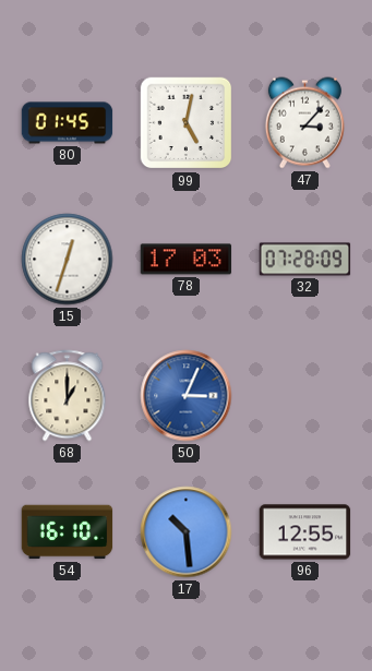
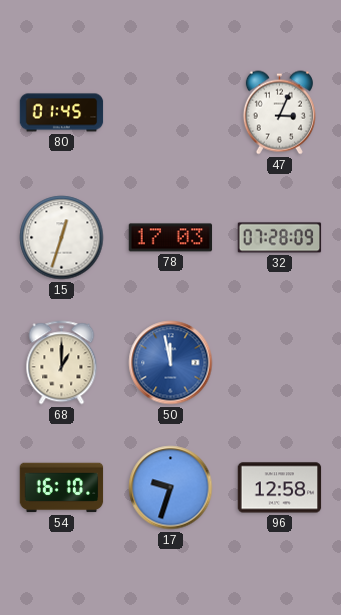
99: 5:02 -> none (187, 123)
47: 3:07 -> 3:04 (279, 113)
50: 3:04 -> 11:58 (171, 363)
17: 10:29 -> 9:33 (171, 488)
96: 12:55 -> 12:58 (280, 488)
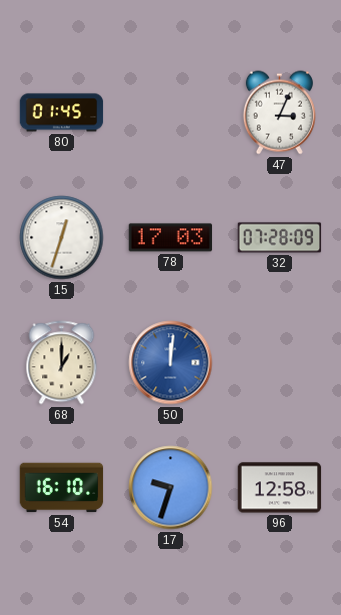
50: 11:58 -> 12:01 (171, 363)
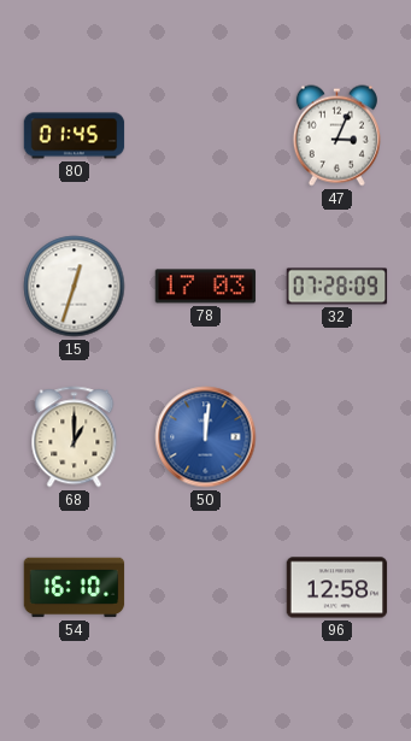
17: 9:33 -> none (171, 488)
